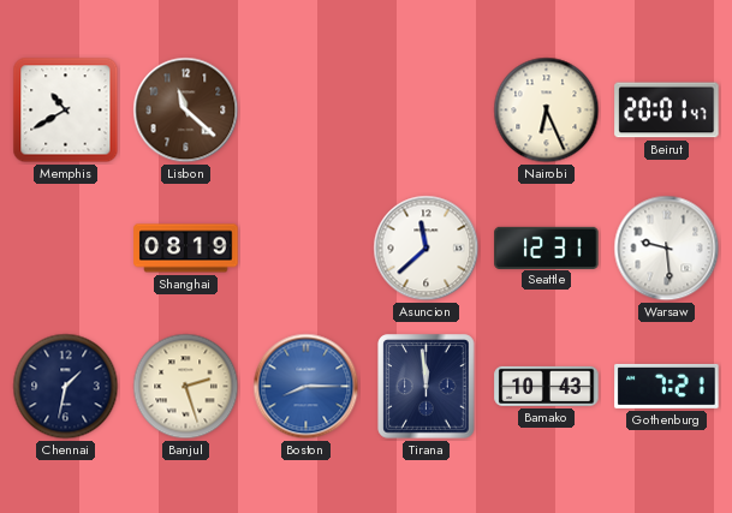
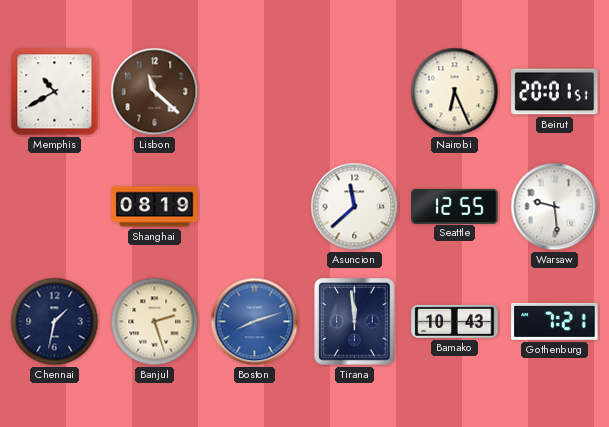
Beirut: 20:01:47 -> 20:01:51 (555, 92)
Seattle: 12:31 -> 12:55 (455, 206)
Boston: 8:15 -> 8:12 (255, 322)
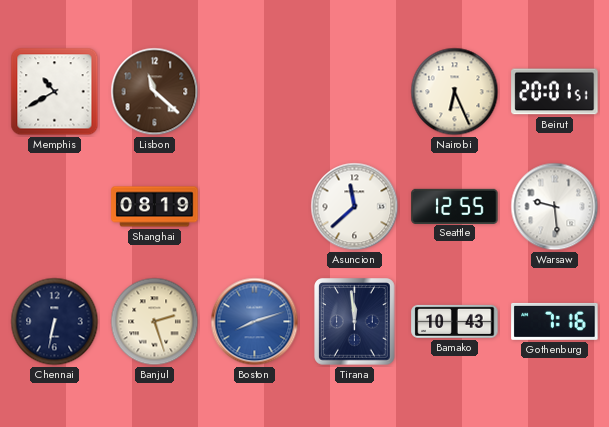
Chennai: 1:32 -> 6:32 (55, 322)
Gothenburg: 7:21 -> 7:16 (555, 321)
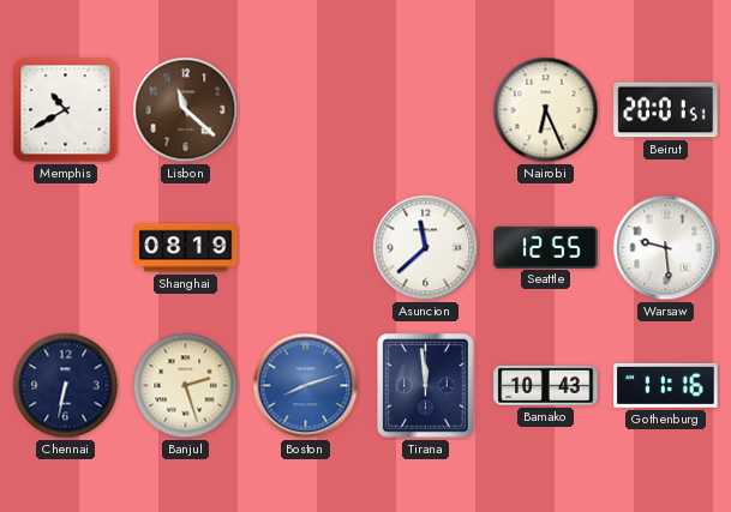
Gothenburg: 7:16 -> 11:16 (666, 385)
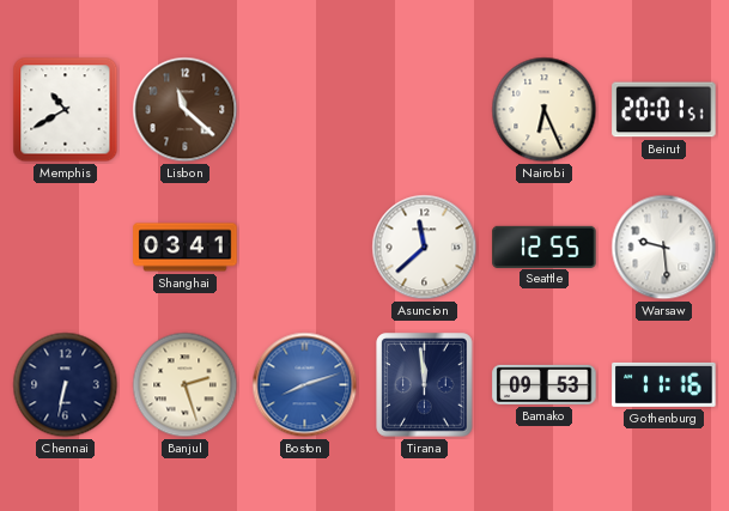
Shanghai: 08:19 -> 03:41 (186, 248)
Bamako: 10:43 -> 09:53 (545, 384)
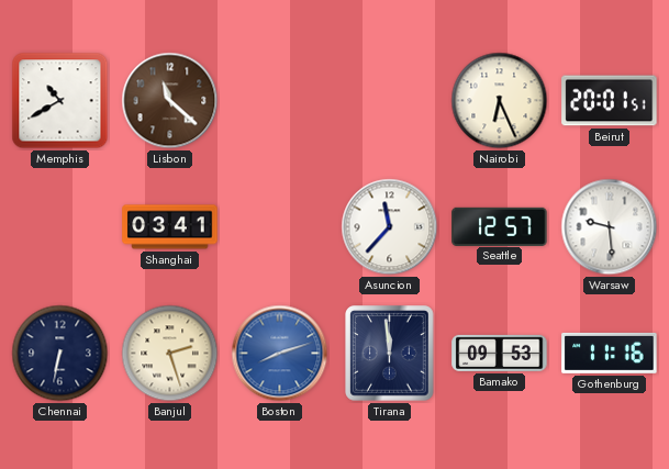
Asuncion: 11:38 -> 11:37 (390, 227)
Seattle: 12:55 -> 12:57 (500, 226)
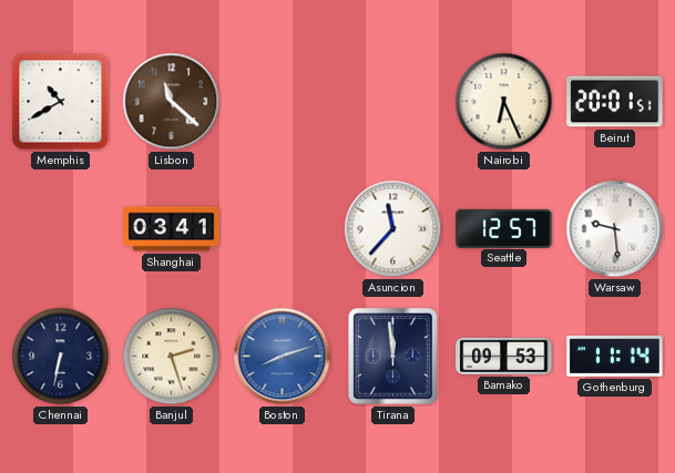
Gothenburg: 11:16 -> 11:14 (615, 356)
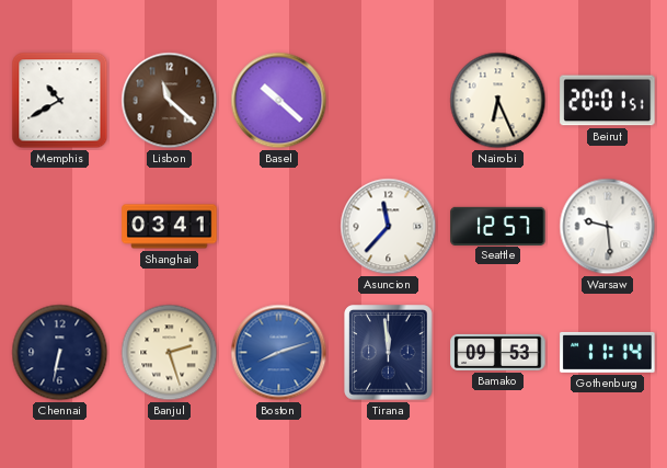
Basel: none -> 10:22 (279, 101)
